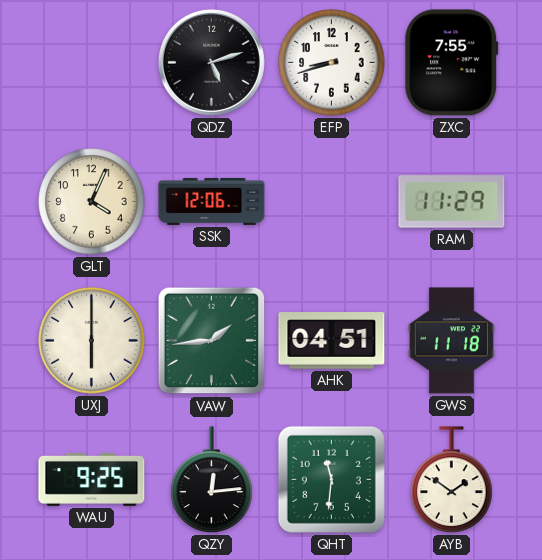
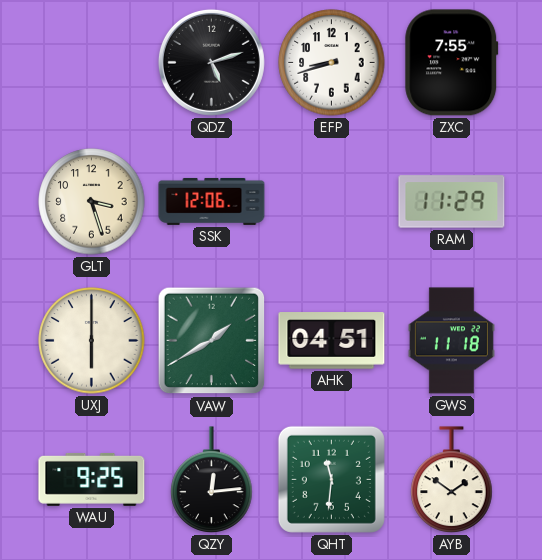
GLT: 4:04 -> 3:27 (92, 202)
VAW: 1:44 -> 1:40 (212, 341)
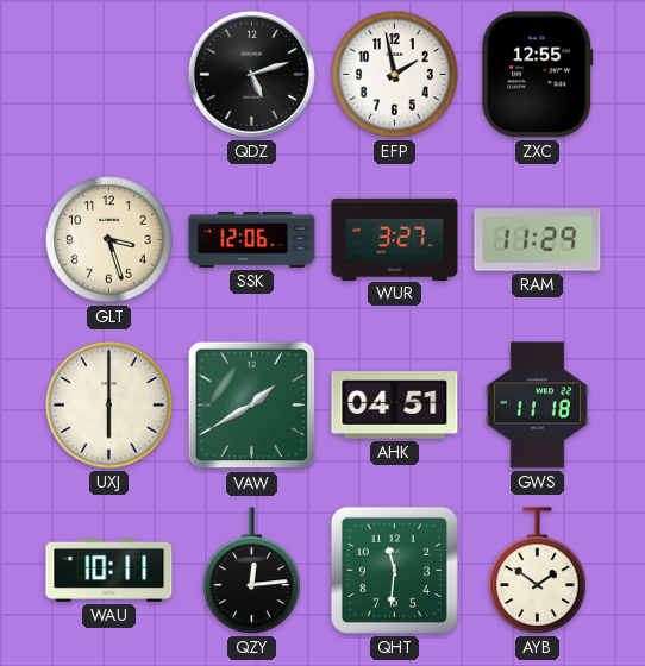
EFP: 8:42 -> 1:58 (395, 75)
ZXC: 7:55 -> 12:55 (538, 75)
WUR: none -> 3:27 (395, 239)
WAU: 9:25 -> 10:11 (109, 570)
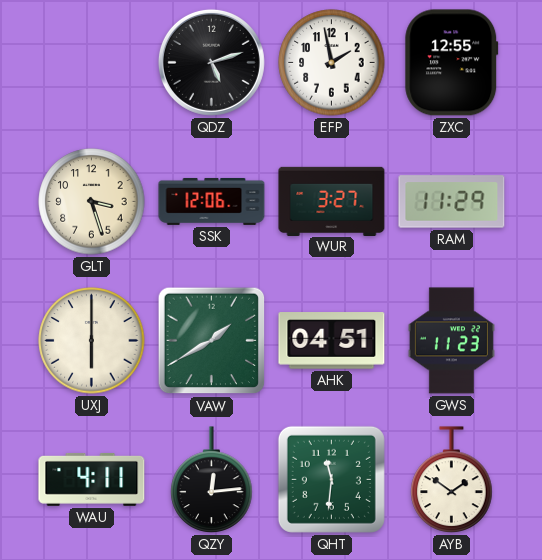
GWS: 11:18 -> 11:23 (451, 341)
WAU: 10:11 -> 4:11 (92, 479)
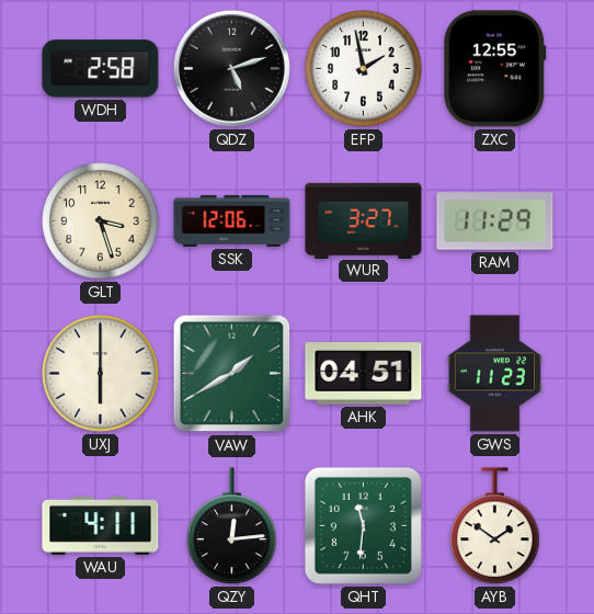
WDH: none -> 2:58 (101, 69)
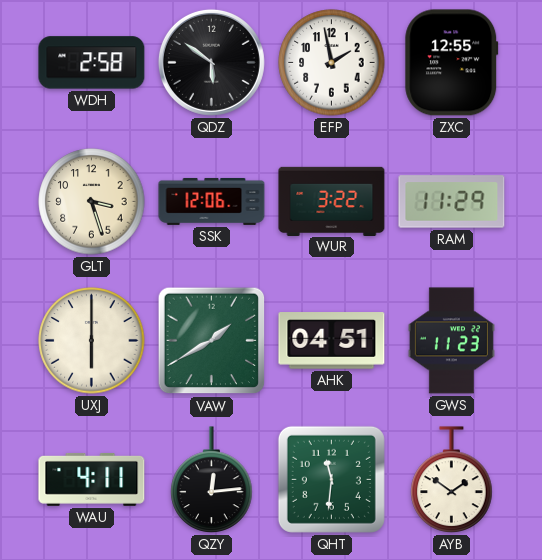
QDZ: 5:12 -> 5:51 (211, 62)
WUR: 3:27 -> 3:22 (332, 201)
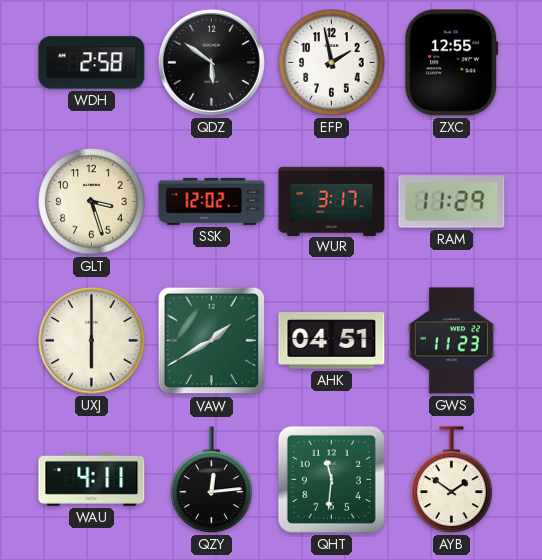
SSK: 12:06 -> 12:02 (212, 201)
WUR: 3:22 -> 3:17 (332, 201)
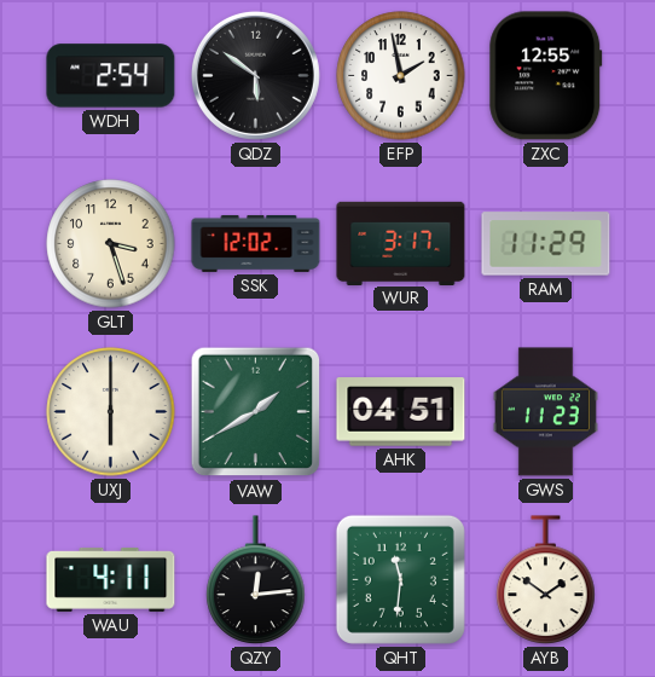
WDH: 2:58 -> 2:54 (111, 76)
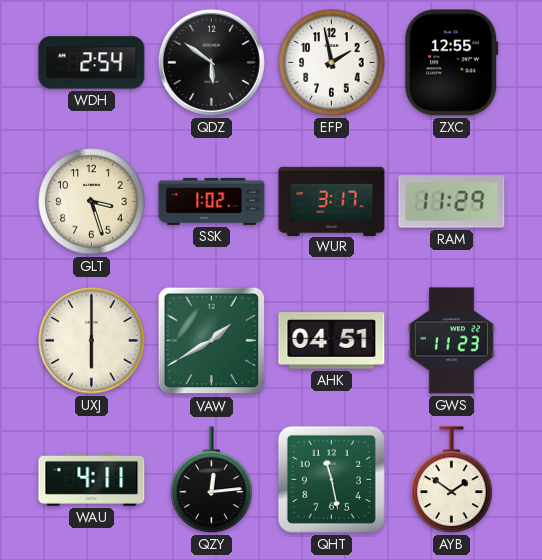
SSK: 12:02 -> 1:02 (212, 201)
QHT: 11:31 -> 11:28 (331, 479)
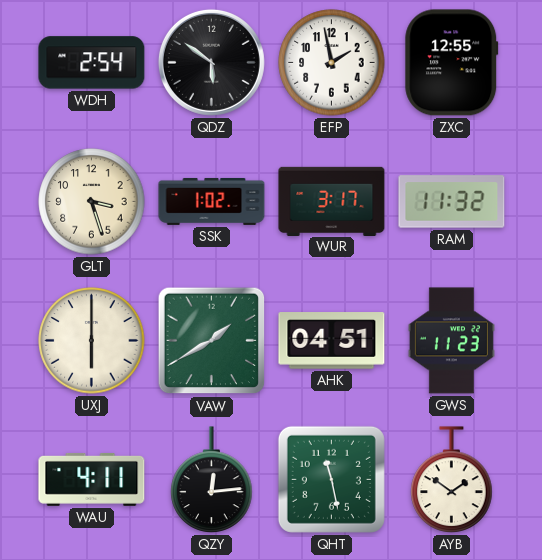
RAM: 11:29 -> 11:32 (452, 202)
